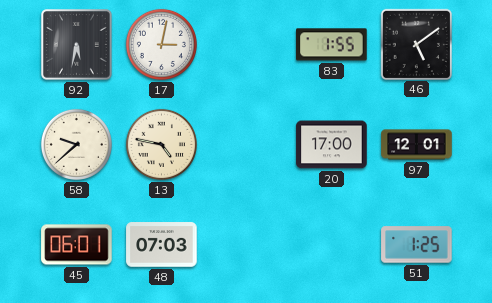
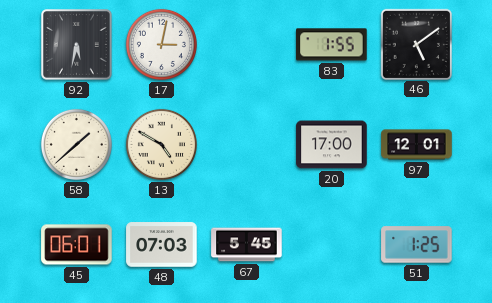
58: 9:38 -> 1:38 (76, 144)
13: 4:47 -> 4:50 (161, 144)
67: none -> 5:45 (247, 245)
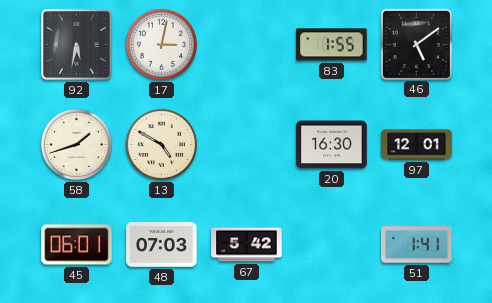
58: 1:38 -> 1:42 (76, 144)
20: 17:00 -> 16:30 (332, 145)
67: 5:45 -> 5:42 (247, 245)
51: 1:25 -> 1:41 (417, 245)
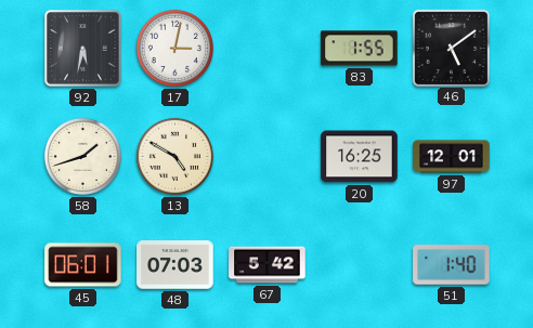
20: 16:30 -> 16:25 (360, 157)
51: 1:41 -> 1:40 (452, 265)
